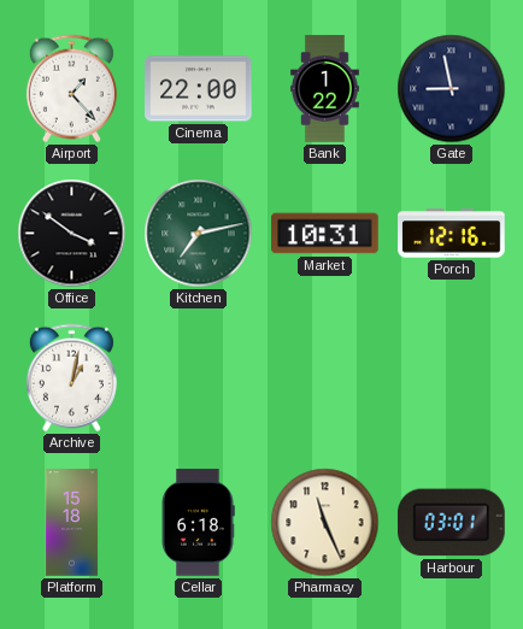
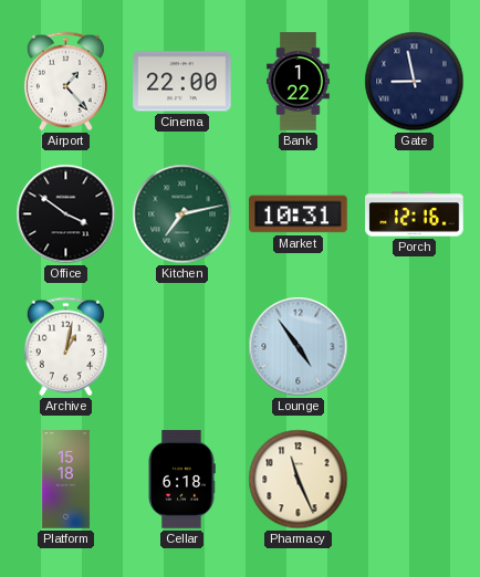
Lounge: none -> 4:54 (299, 347)
Harbour: 03:01 -> none (452, 523)
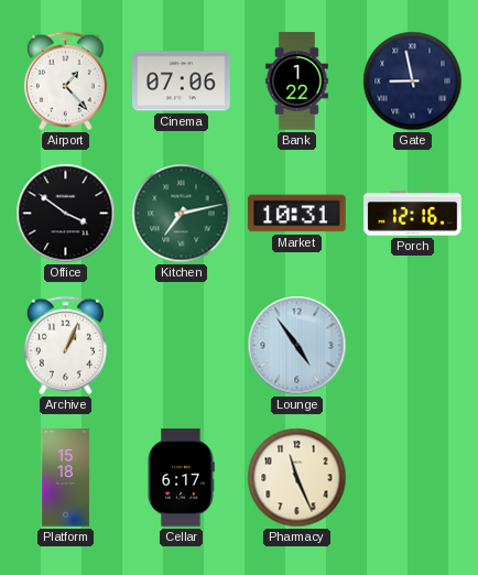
Cinema: 22:00 -> 07:06 (182, 82)
Archive: 1:02 -> 1:04 (65, 346)
Cellar: 6:18 -> 6:17 (181, 478)
